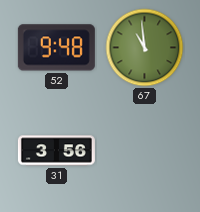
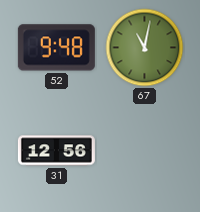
67: 10:59 -> 11:02 (145, 48)
31: 3:56 -> 12:56 (56, 151)
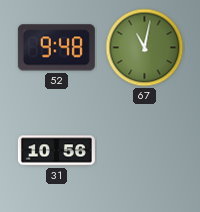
31: 12:56 -> 10:56 (56, 151)
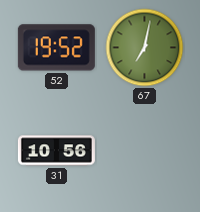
52: 9:48 -> 19:52 (56, 48)
67: 11:02 -> 7:02 (145, 48)
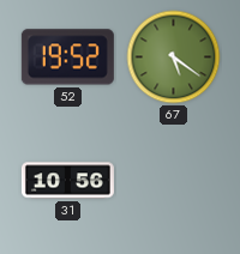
67: 7:02 -> 5:21 (174, 58)
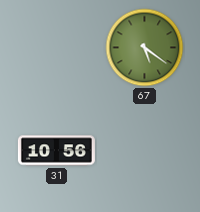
52: 19:52 -> none (67, 58)
